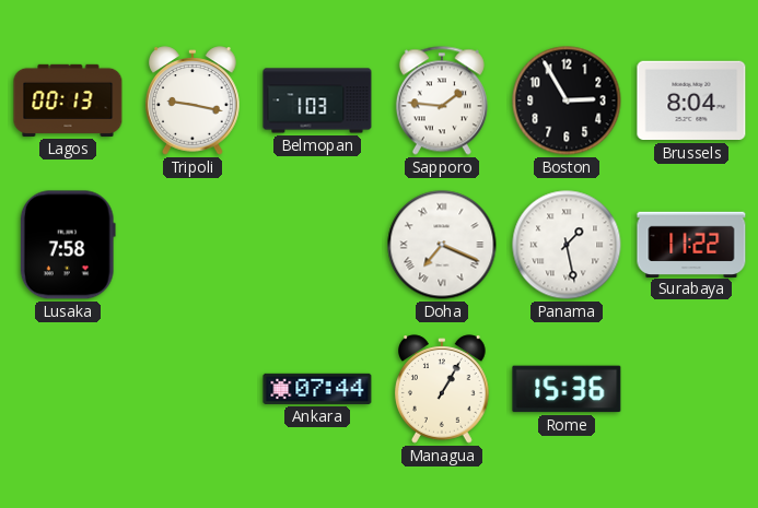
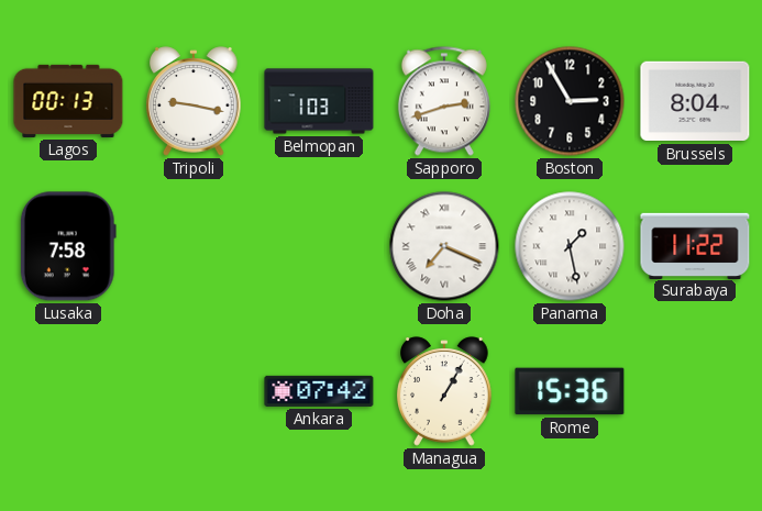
Sapporo: 1:46 -> 2:42 (444, 101)
Ankara: 07:44 -> 07:42 (319, 391)
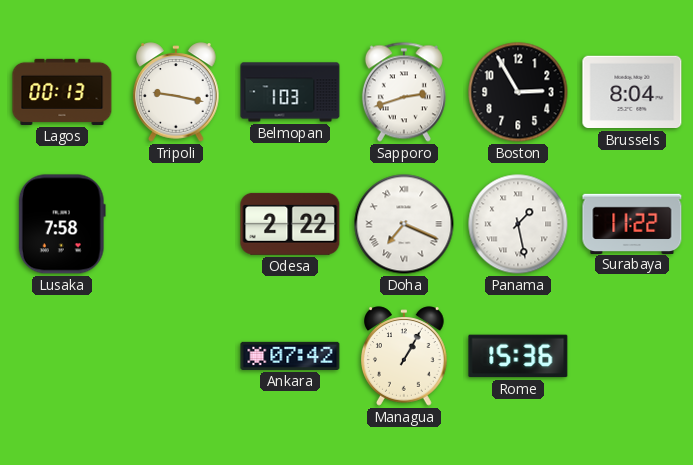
Odesa: none -> 2:22 (290, 224)
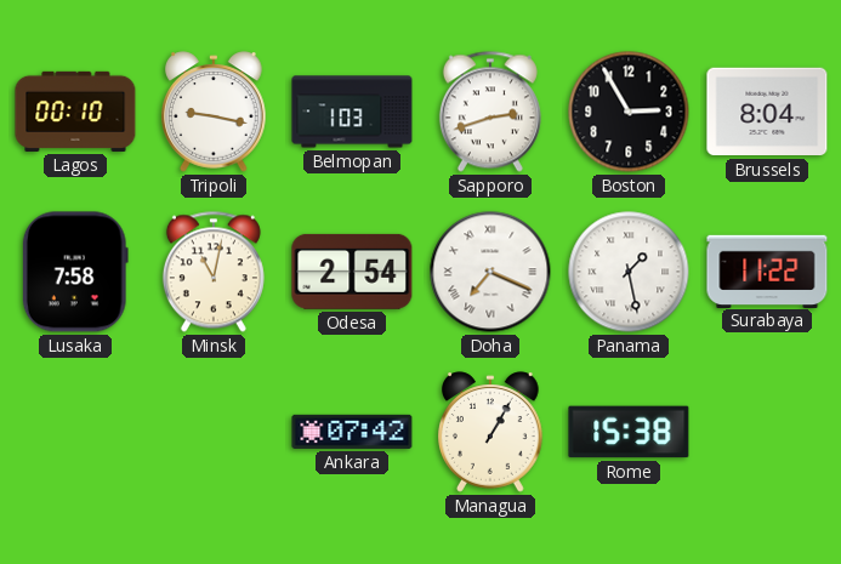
Lagos: 00:13 -> 00:10 (75, 112)
Minsk: none -> 11:02 (214, 272)
Odesa: 2:22 -> 2:54 (352, 272)
Rome: 15:36 -> 15:38 (629, 432)
